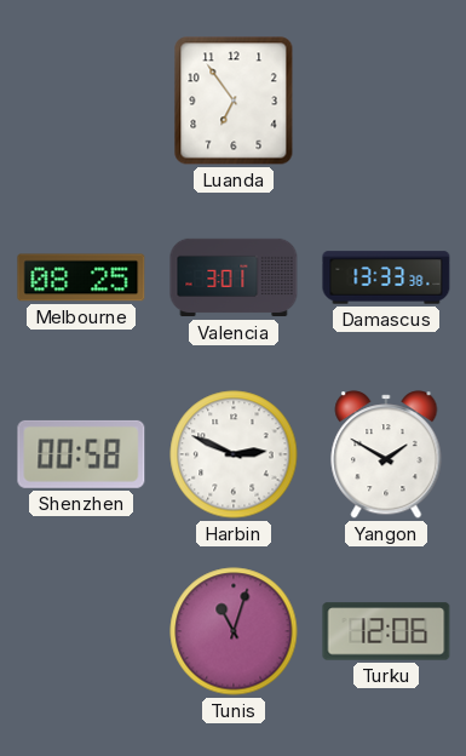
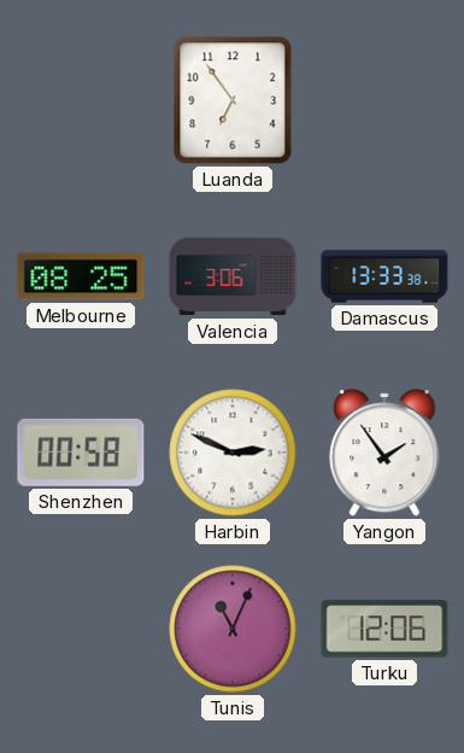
Valencia: 3:01 -> 3:06 (233, 276)
Yangon: 1:50 -> 1:54 (384, 453)
Tunis: 11:03 -> 11:04 (233, 629)
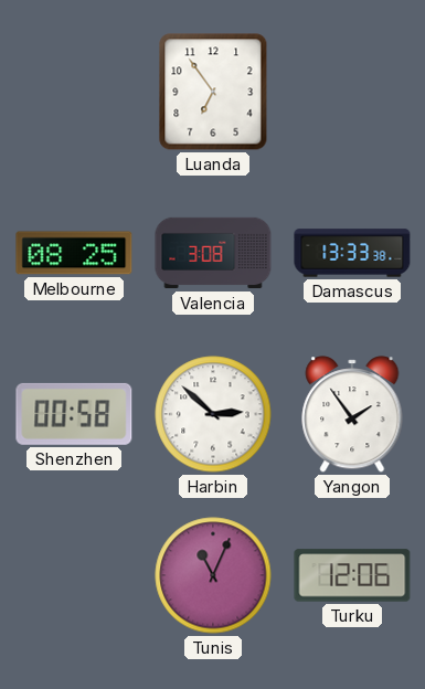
Valencia: 3:06 -> 3:08 (213, 253)
Harbin: 2:49 -> 2:52 (213, 414)
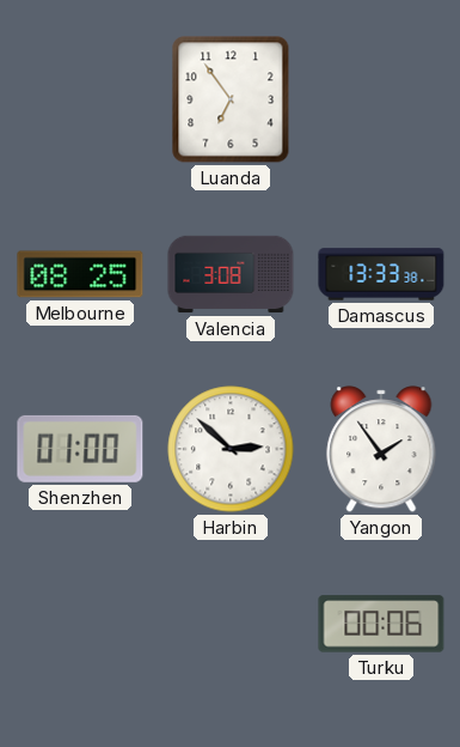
Shenzhen: 00:58 -> 01:00 (80, 449)
Tunis: 11:04 -> none (213, 575)
Turku: 12:06 -> 00:06 (381, 624)
